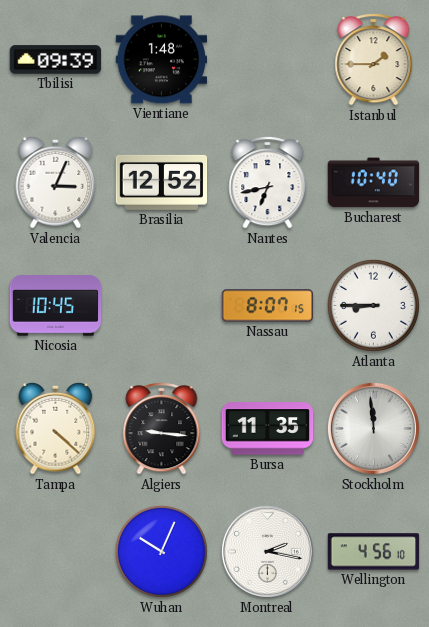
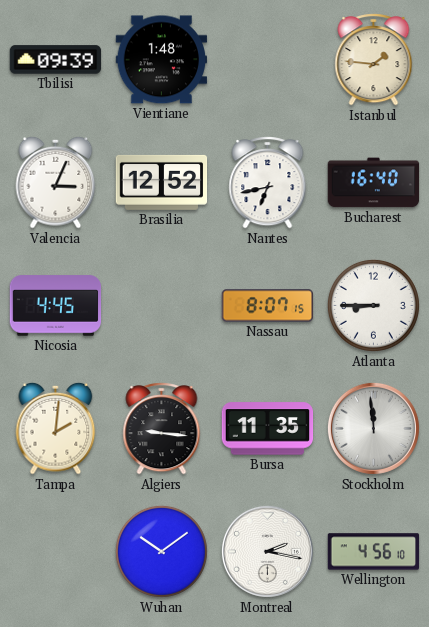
Istanbul: 1:45 -> 1:46 (374, 60)
Bucharest: 10:40 -> 16:40 (374, 183)
Nicosia: 10:45 -> 4:45 (56, 306)
Tampa: 4:22 -> 2:01 (56, 428)
Wuhan: 10:04 -> 10:09 (161, 551)
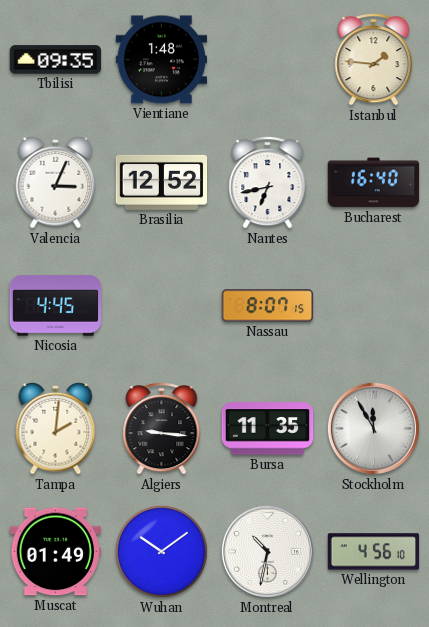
Tbilisi: 09:39 -> 09:35 (56, 60)
Atlanta: 8:45 -> none (373, 305)
Stockholm: 11:59 -> 11:55 (373, 428)
Muscat: none -> 01:49 (56, 552)
Montreal: 2:17 -> 10:32 (267, 551)
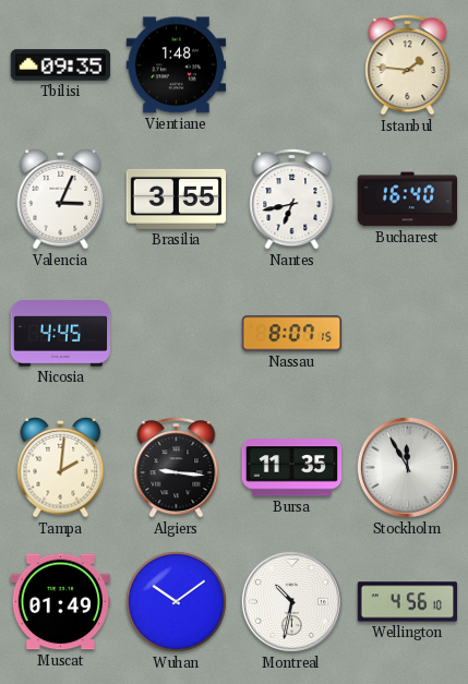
Brasilia: 12:52 -> 3:55 (177, 199)
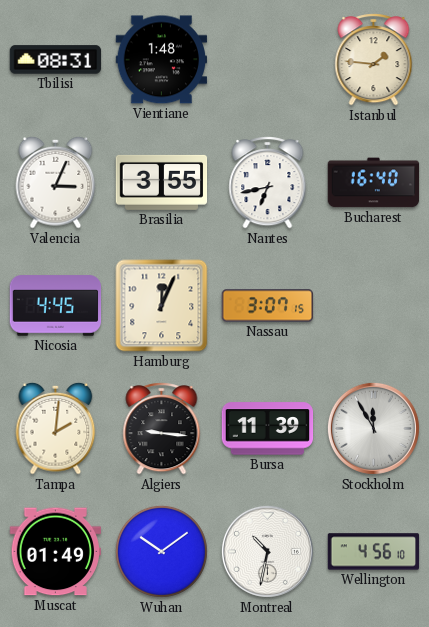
Tbilisi: 09:35 -> 08:31 (56, 60)
Hamburg: none -> 12:04 (162, 306)
Nassau: 8:07 -> 3:07 (268, 306)
Bursa: 11:35 -> 11:39 (268, 429)
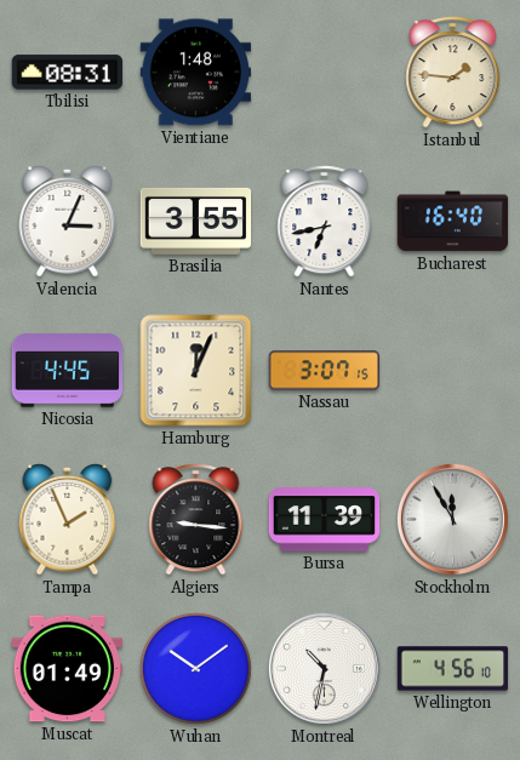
Tampa: 2:01 -> 1:56 (68, 519)
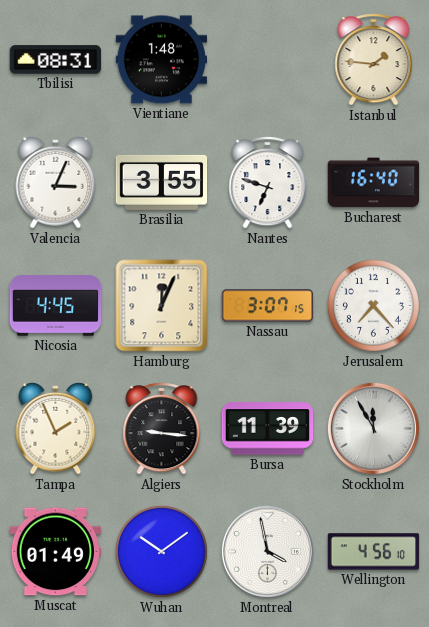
Nantes: 6:43 -> 6:48 (268, 183)
Jerusalem: none -> 7:23 (373, 305)
Montreal: 10:32 -> 3:58 (267, 551)
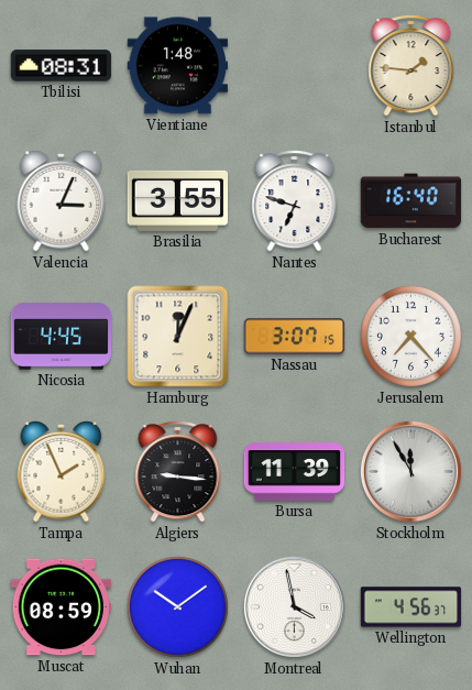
Muscat: 01:49 -> 08:59 (62, 607)
Wellington: 4:56:10 -> 4:56:37 (411, 607)
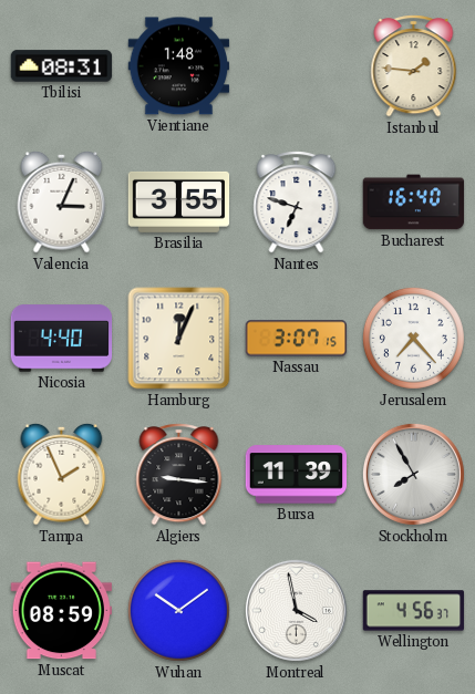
Nicosia: 4:45 -> 4:40 (62, 339)
Stockholm: 11:55 -> 7:55 (413, 474)
